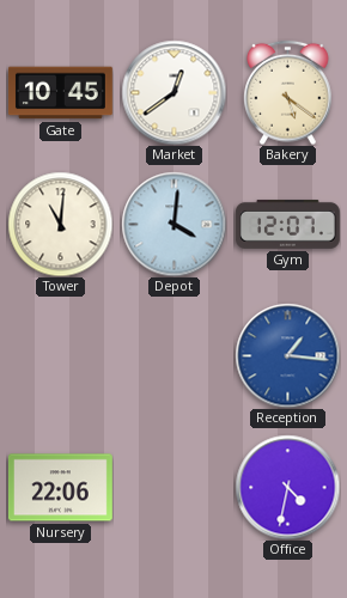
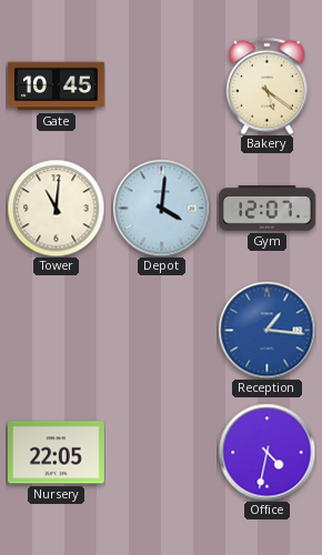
Market: 12:39 -> none (173, 92)
Nursery: 22:06 -> 22:05 (56, 453)
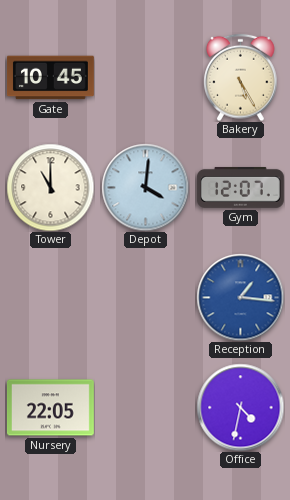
Bakery: 5:21 -> 5:25 (241, 77)
Tower: 11:01 -> 11:00 (50, 187)
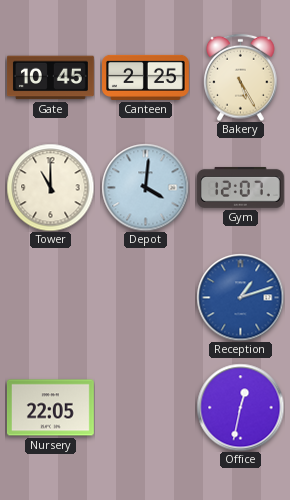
Canteen: none -> 2:25 (146, 77)
Reception: 1:16 -> 1:12 (240, 297)
Office: 4:32 -> 12:32 (240, 407)
